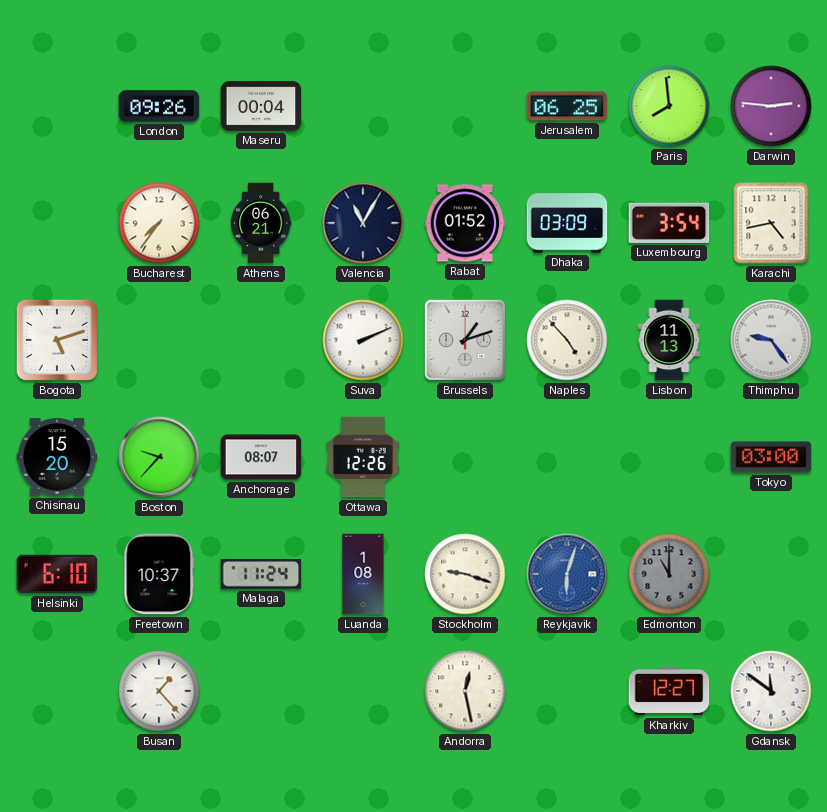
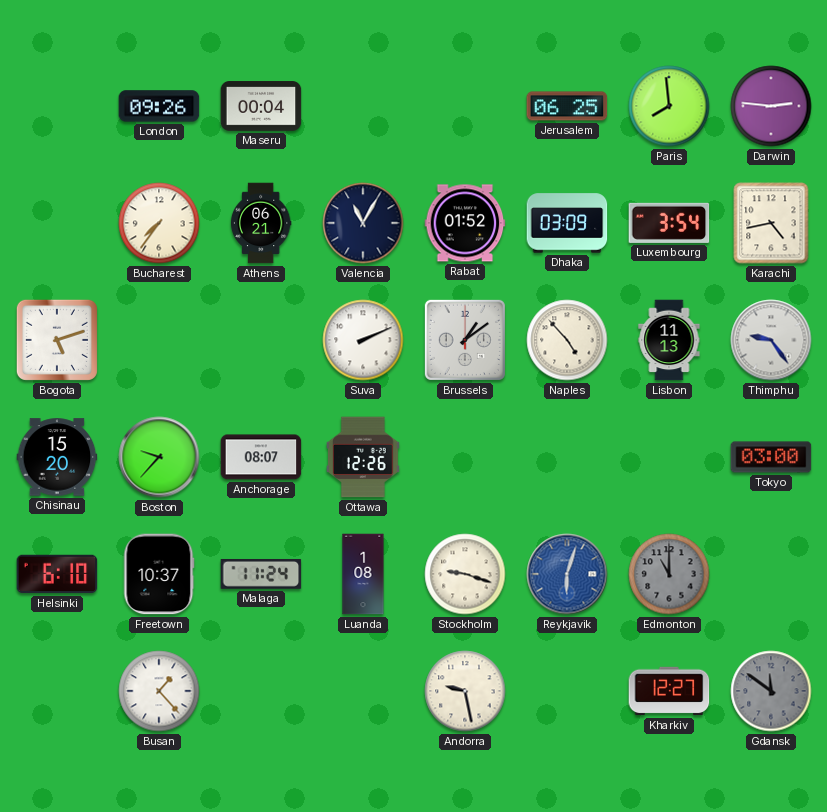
Brussels: 1:12 -> 1:09 (465, 340)
Andorra: 12:28 -> 9:28 (465, 691)
Gdansk dial: white -> grey (771, 691)
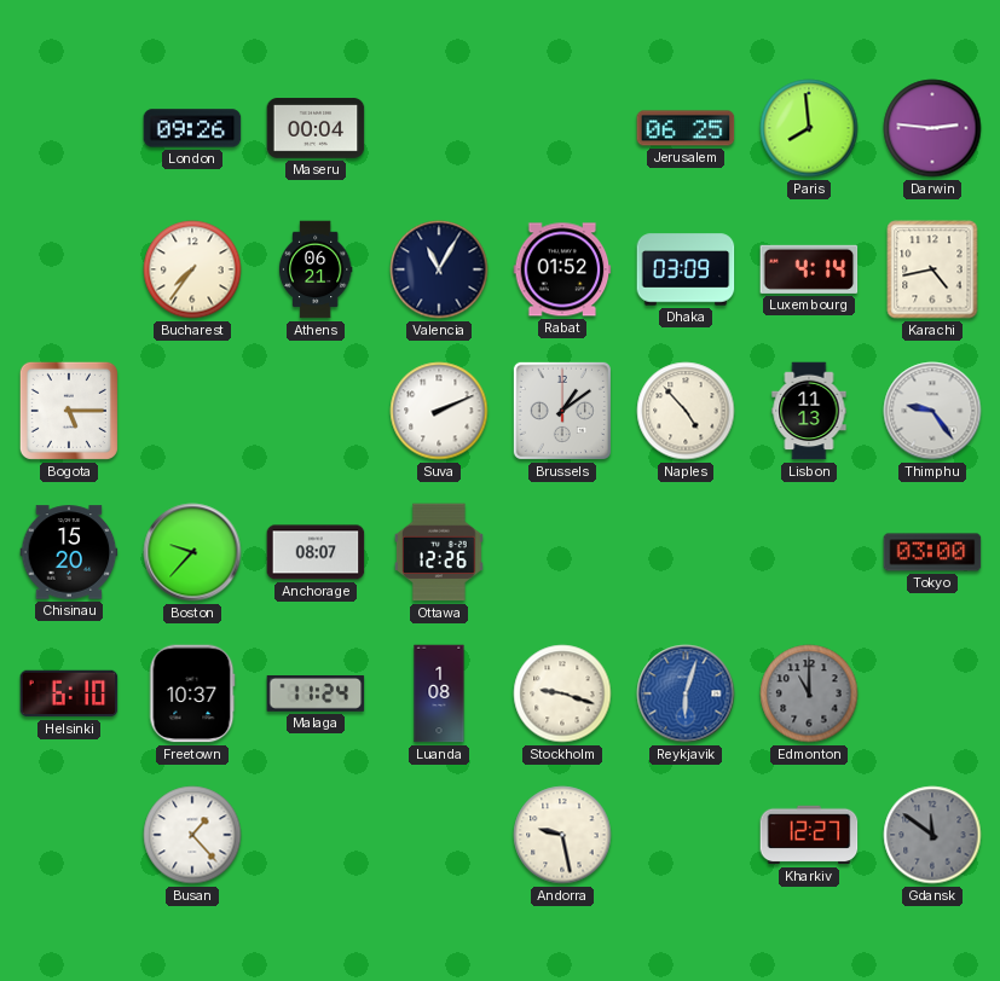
Luxembourg: 3:54 -> 4:14 (809, 269)
Bogota: 5:12 -> 5:15 (69, 411)
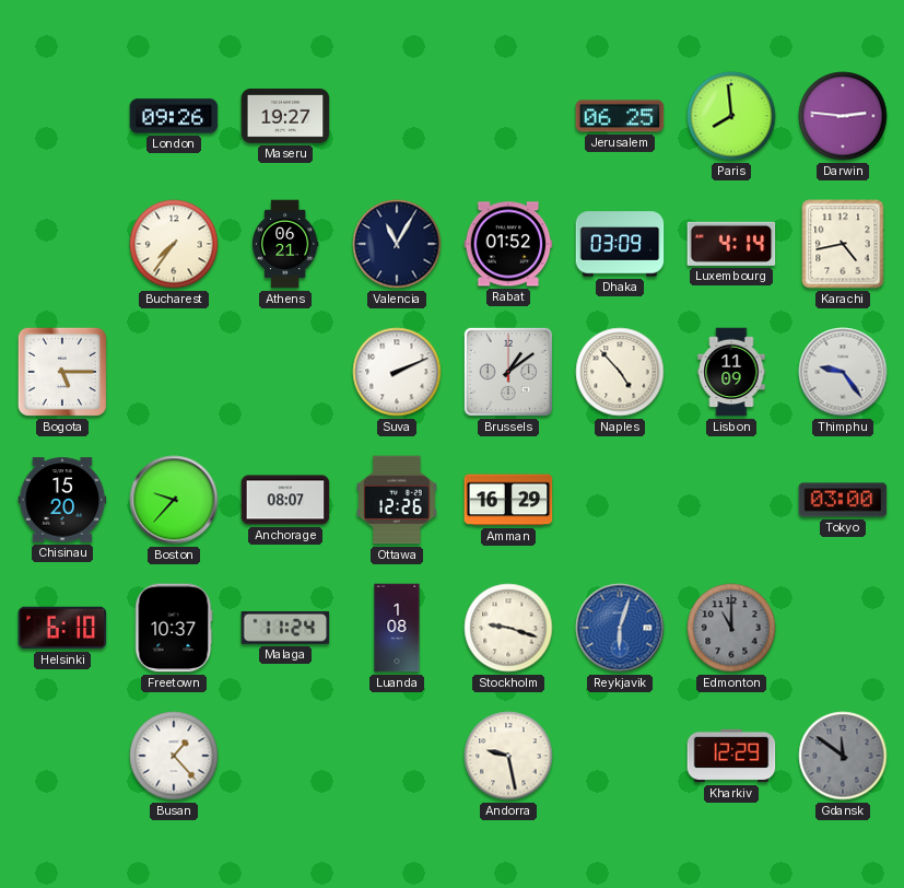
Maseru: 00:04 -> 19:27 (285, 116)
Lisbon: 11:13 -> 11:09 (731, 372)
Amman: none -> 16:29 (508, 500)
Kharkiv: 12:27 -> 12:29 (731, 756)
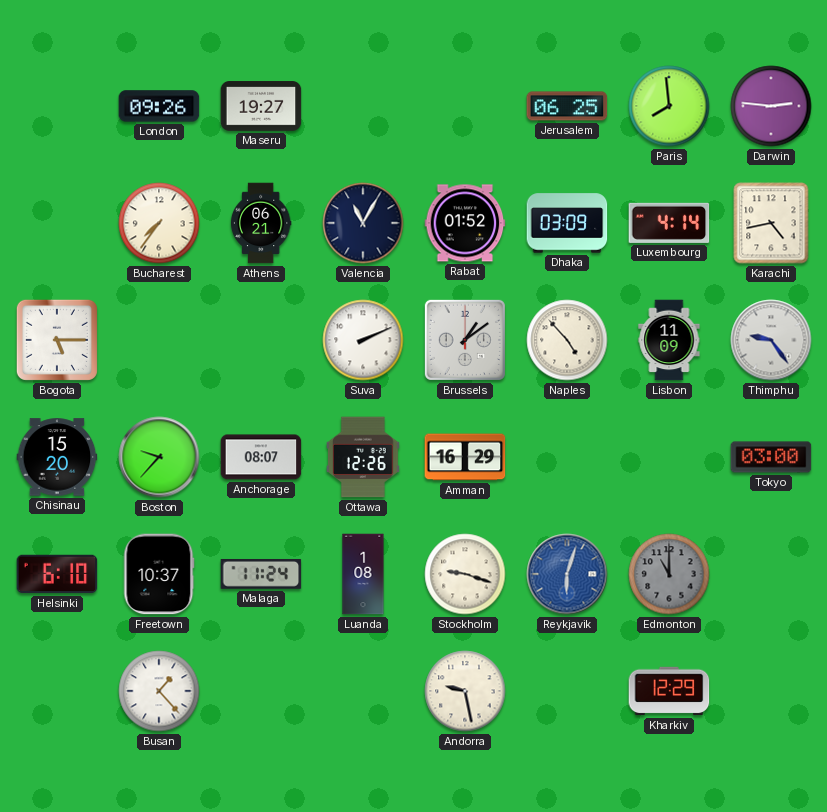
Gdansk: 11:51 -> none (843, 756)
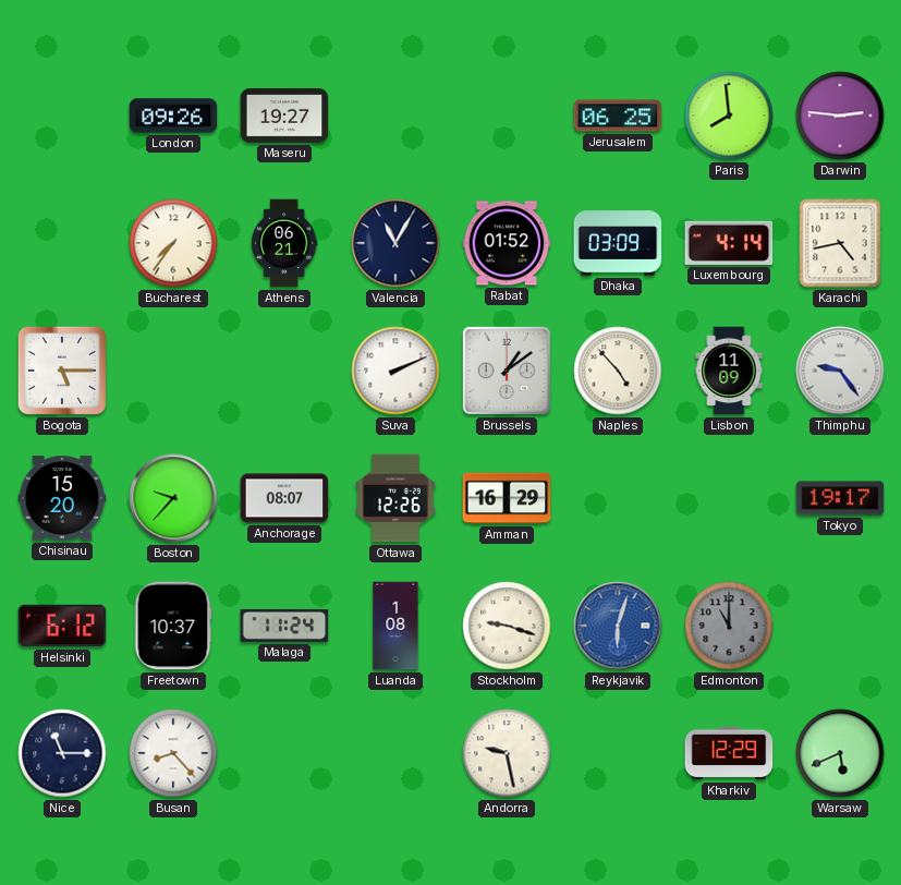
Tokyo: 03:00 -> 19:17 (840, 498)
Helsinki: 6:10 -> 6:12 (62, 626)
Nice: none -> 11:15 (62, 753)
Busan: 1:23 -> 8:23 (173, 753)
Warsaw: none -> 5:41 (840, 753)
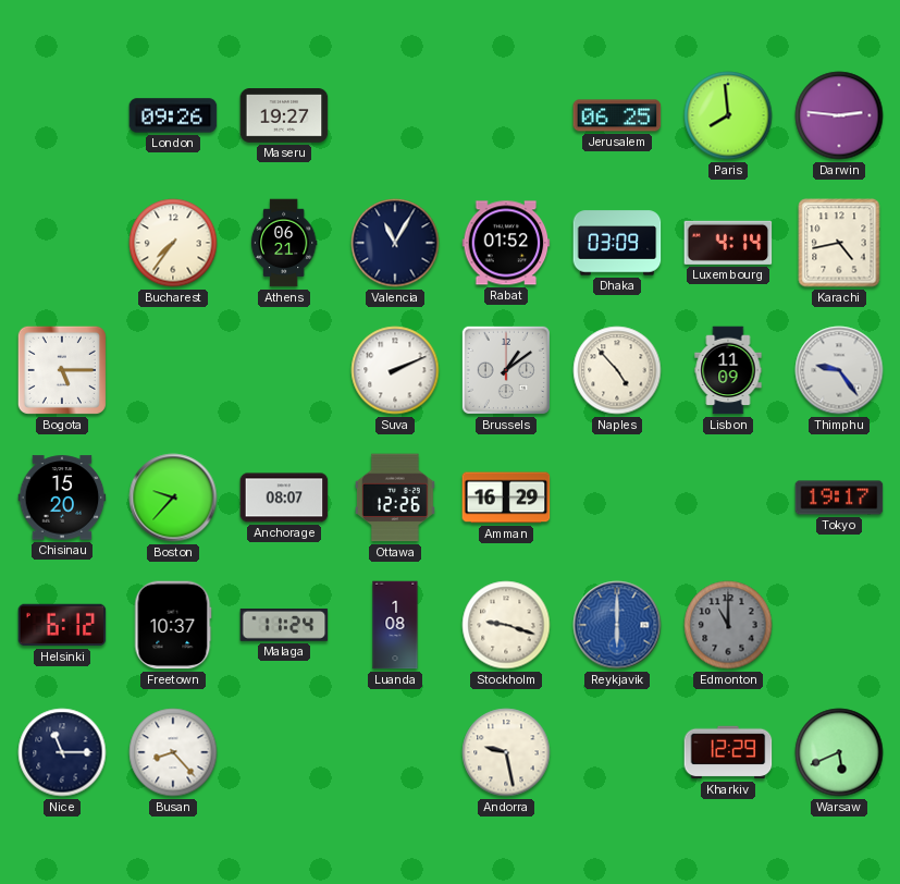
Reykjavik: 6:03 -> 6:00 (617, 625)
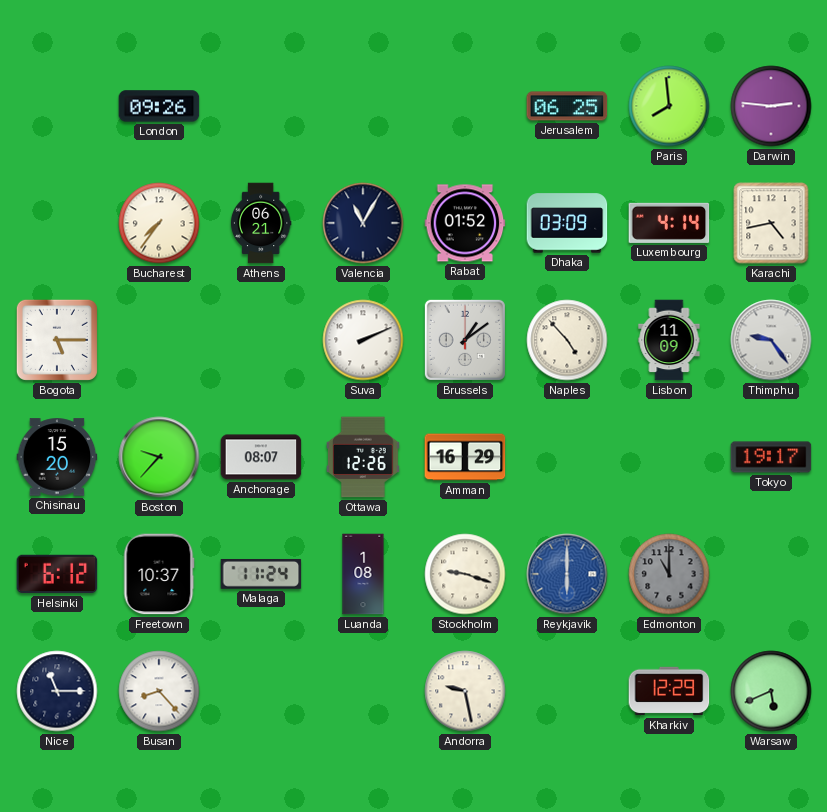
Maseru: 19:27 -> none (284, 115)
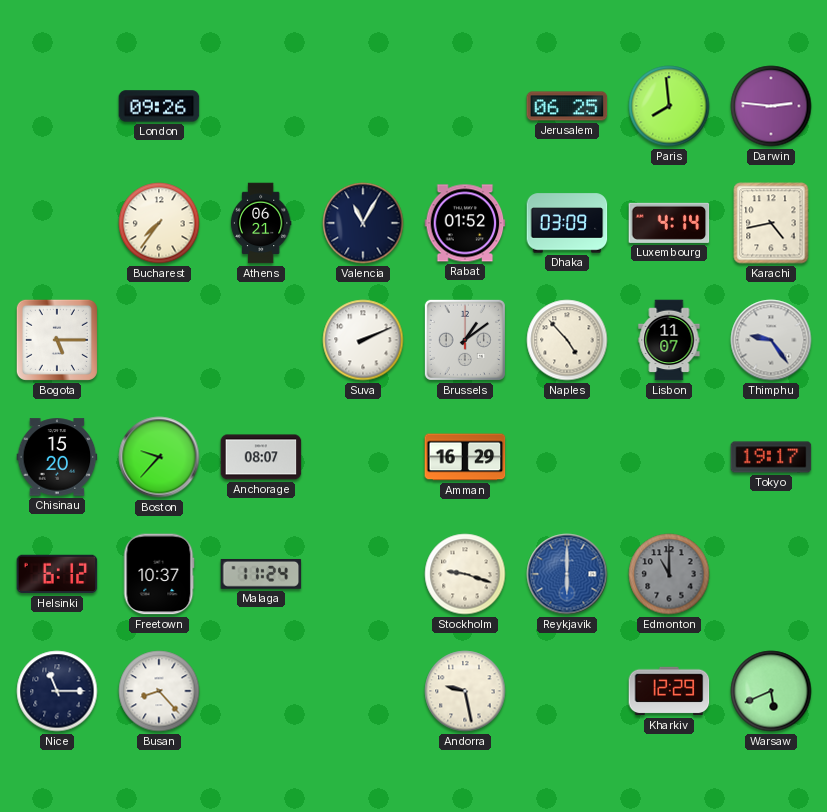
Lisbon: 11:09 -> 11:07 (669, 340)
Ottawa: 12:26 -> none (364, 457)
Luanda: 1:08 -> none (363, 574)
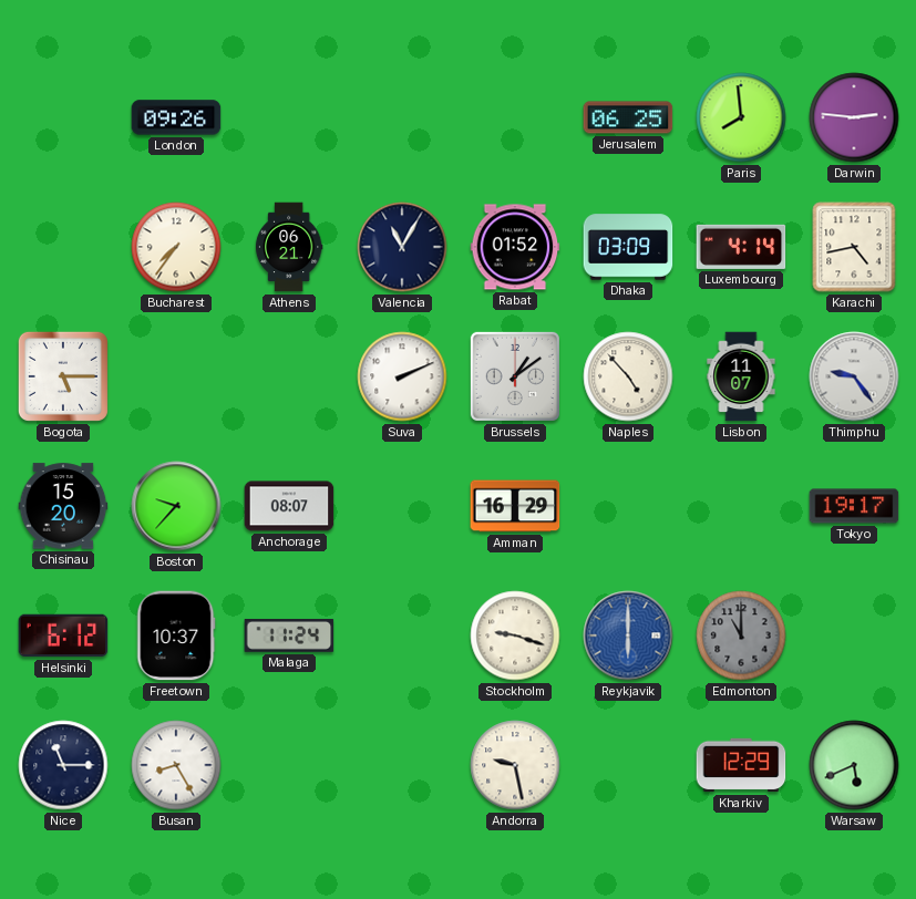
Busan: 8:23 -> 8:25 (176, 765)
